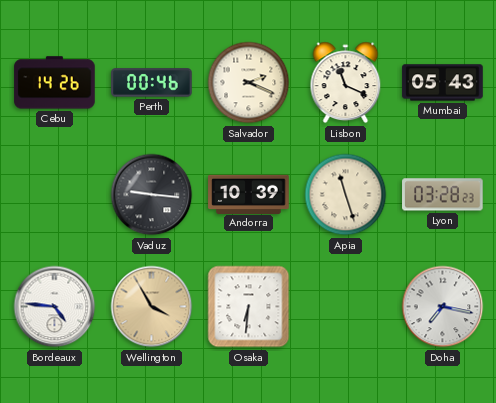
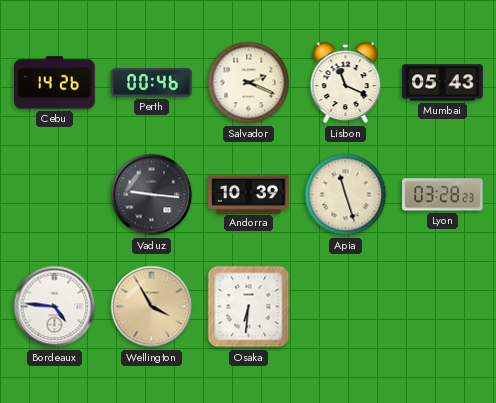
Doha: 7:17 -> none (443, 307)
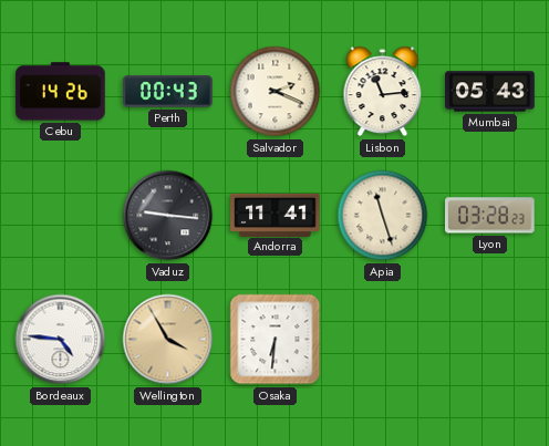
Perth: 00:46 -> 00:43 (168, 92)
Lisbon: 11:19 -> 11:14 (383, 92)
Andorra: 10:39 -> 11:41 (276, 215)
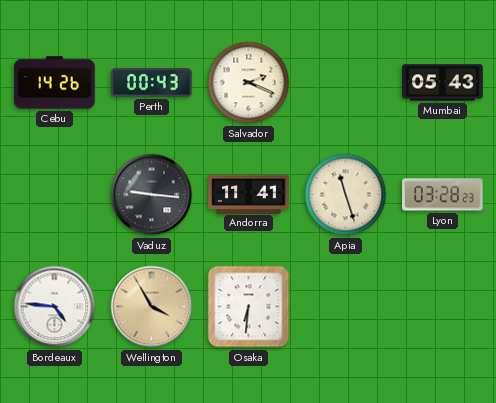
Lisbon: 11:14 -> none (383, 92)
